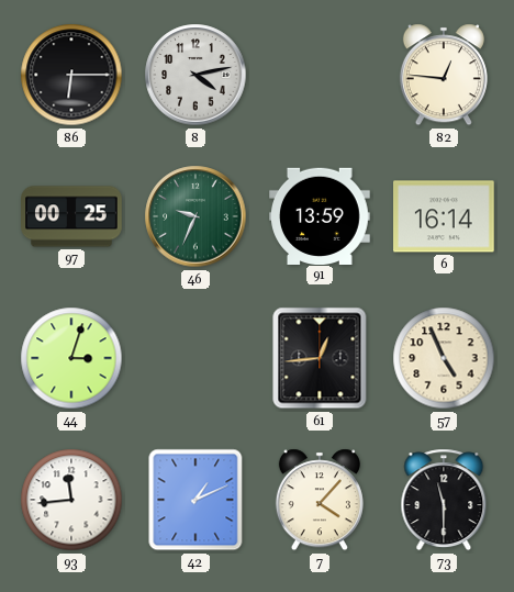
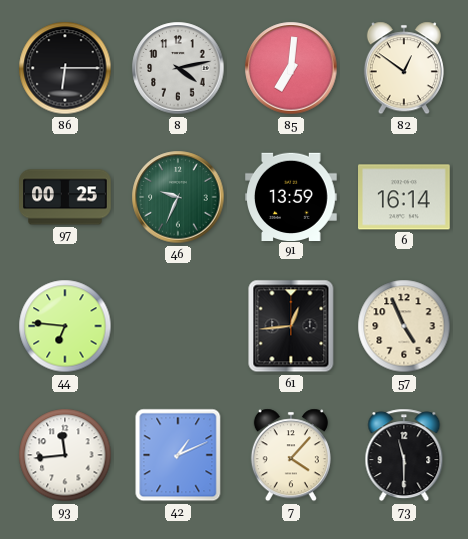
85: none -> 7:01 (291, 68)
82: 12:46 -> 12:51 (404, 68)
44: 3:03 -> 6:46 (65, 326)
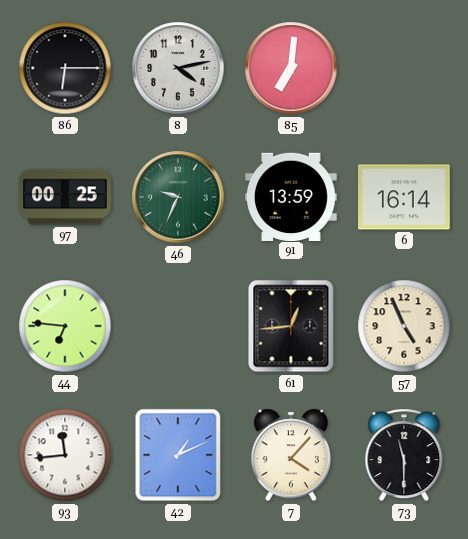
82: 12:51 -> none (404, 68)
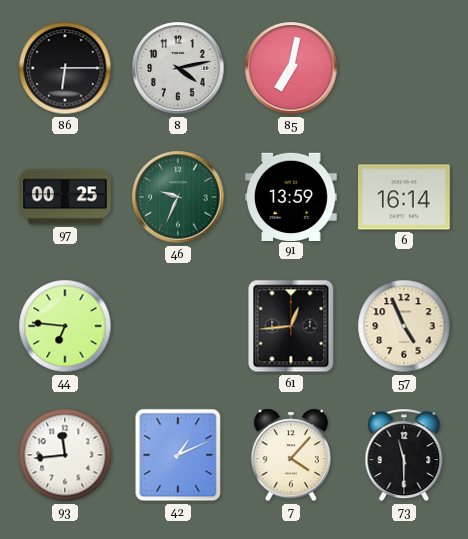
85: 7:01 -> 7:02 (291, 68)
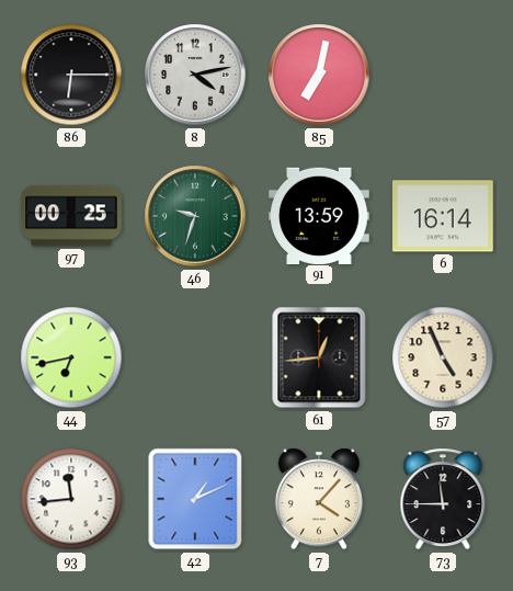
46: 9:34 -> 9:33 (195, 216)
44: 6:46 -> 6:43 (71, 357)
73: 11:30 -> 11:45 (443, 499)
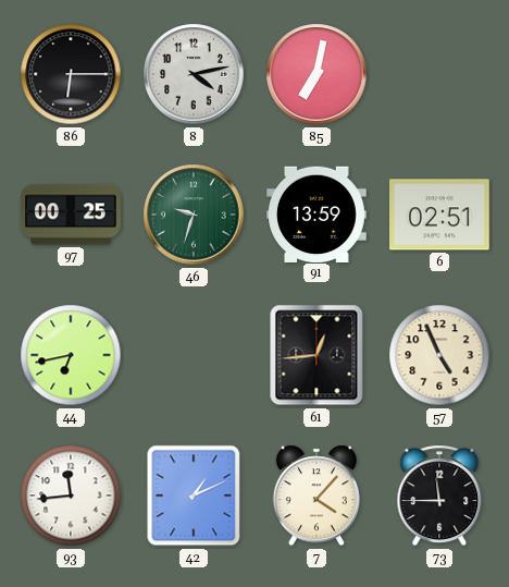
6: 16:14 -> 02:51 (440, 215)
